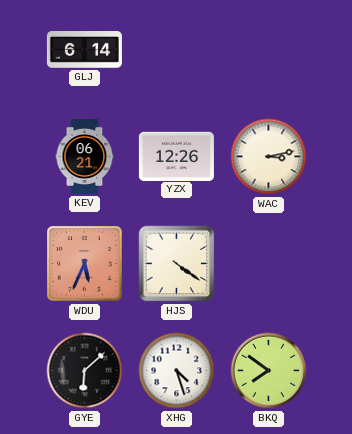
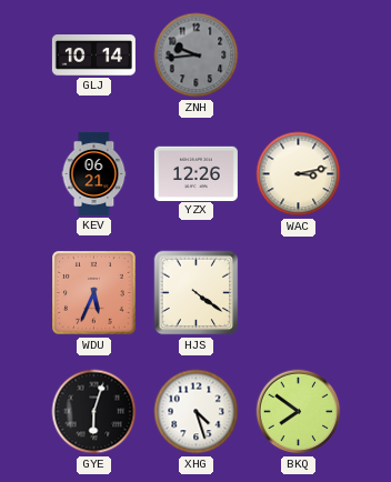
GLJ: 6:14 -> 10:14 (93, 56)
ZNH: none -> 9:44 (197, 56)
GYE: 6:08 -> 6:03 (94, 412)
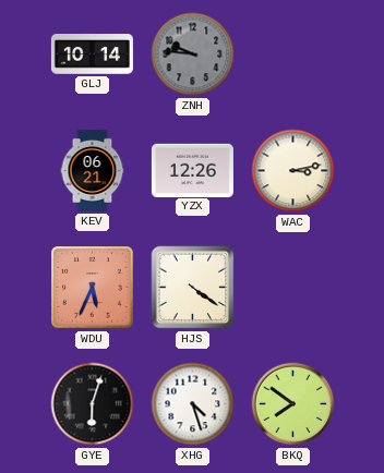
ZNH: 9:44 -> 9:46 (193, 54)
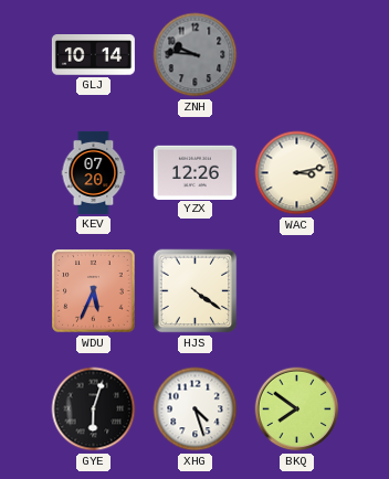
KEV: 06:21 -> 07:20 (94, 172)
